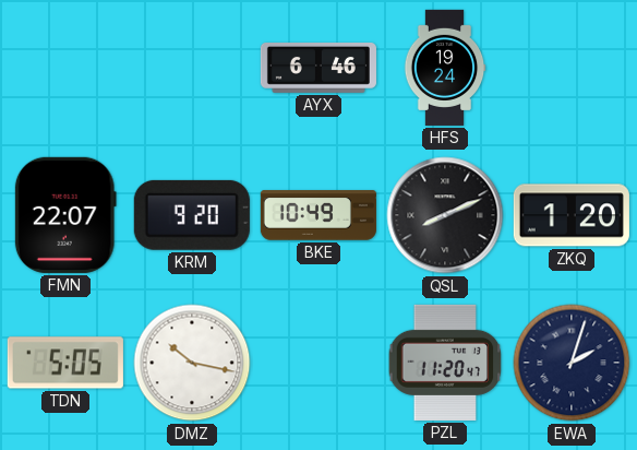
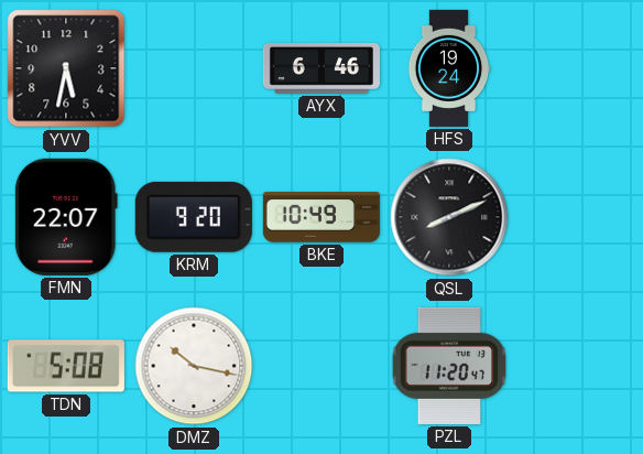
YVV: none -> 5:32 (66, 68)
ZKQ: 1:20 -> none (572, 215)
TDN: 5:05 -> 5:08 (66, 366)
EWA: 2:03 -> none (572, 363)
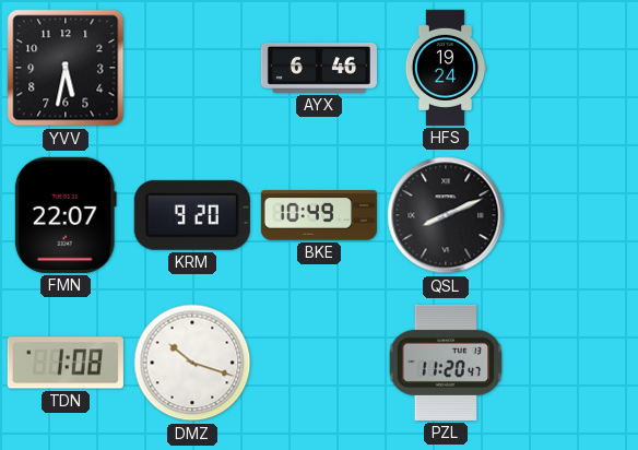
TDN: 5:08 -> 1:08 (66, 363)
DMZ: 10:17 -> 10:18 (192, 363)
